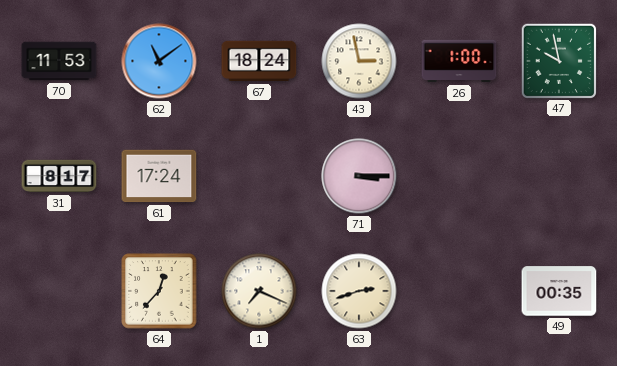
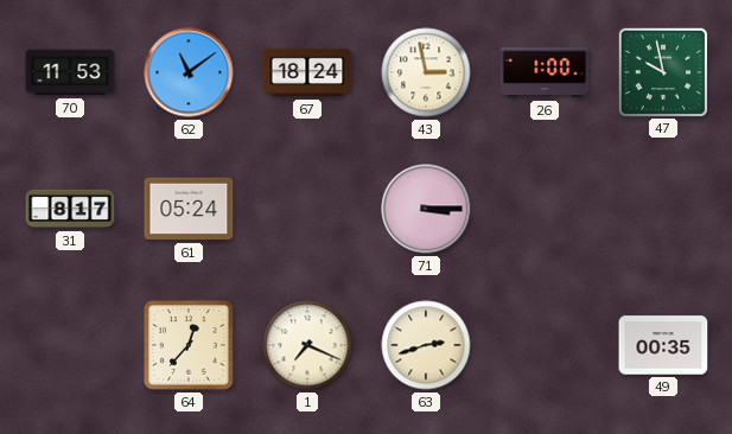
61: 17:24 -> 05:24 (189, 209)
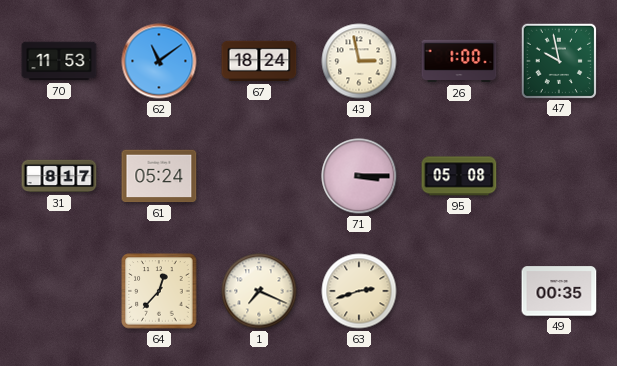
95: none -> 05:08 (459, 176)
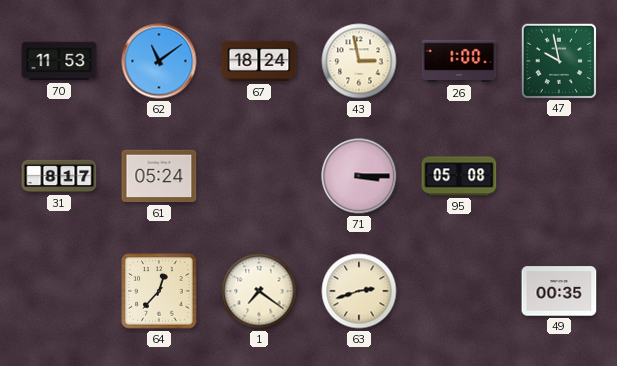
1: 7:19 -> 7:21 (259, 291)
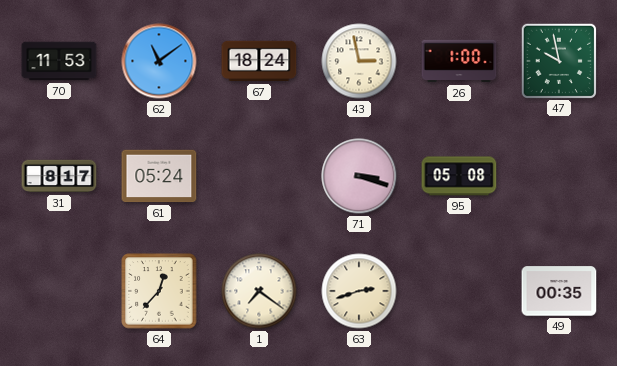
71: 3:15 -> 3:18 (359, 176)
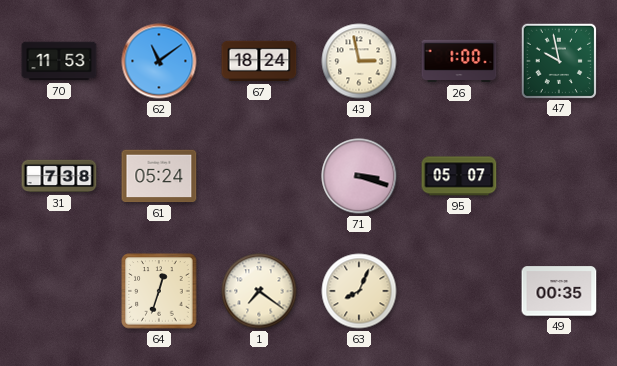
31: 8:17 -> 7:38 (59, 176)
95: 05:08 -> 05:07 (459, 176)
64: 12:37 -> 12:33 (159, 291)
63: 2:42 -> 8:04 (359, 291)
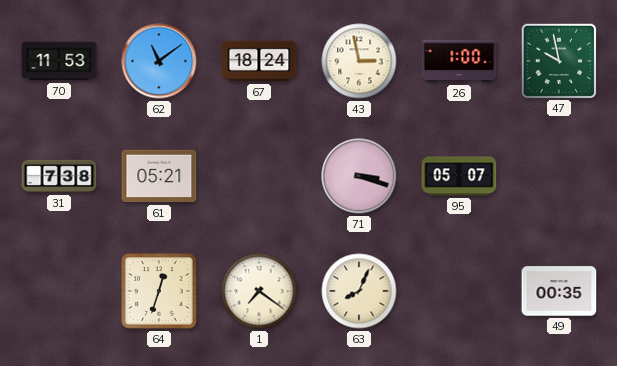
61: 05:24 -> 05:21 (159, 176)
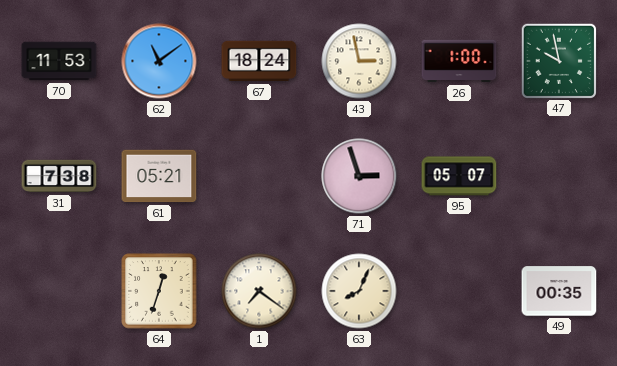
71: 3:18 -> 2:57 (359, 176)
